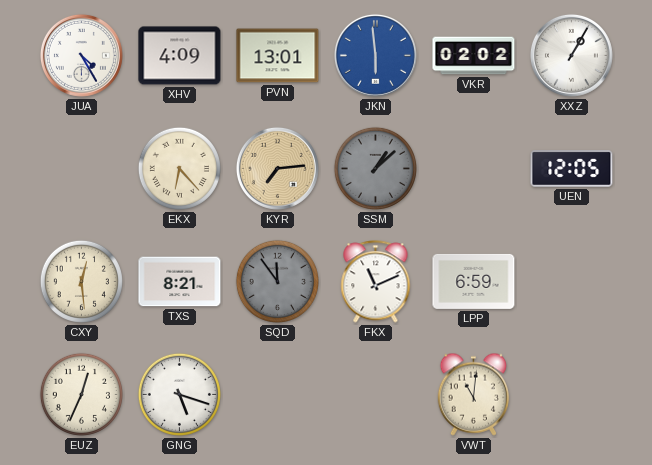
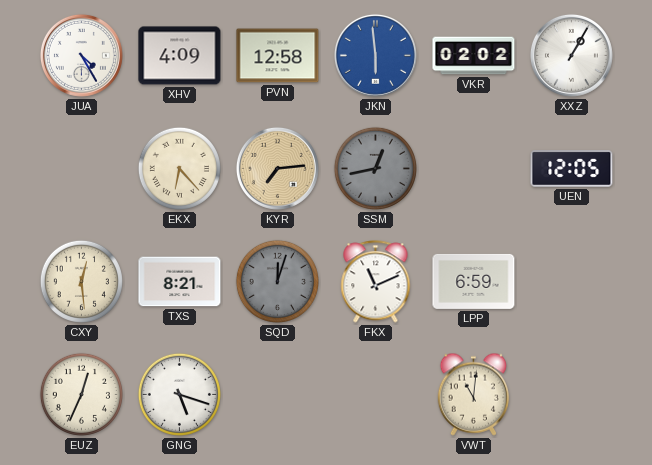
PVN: 13:01 -> 12:58 (278, 56)
SSM: 1:08 -> 12:43 (375, 168)
SQD: 11:54 -> 12:03 (277, 281)
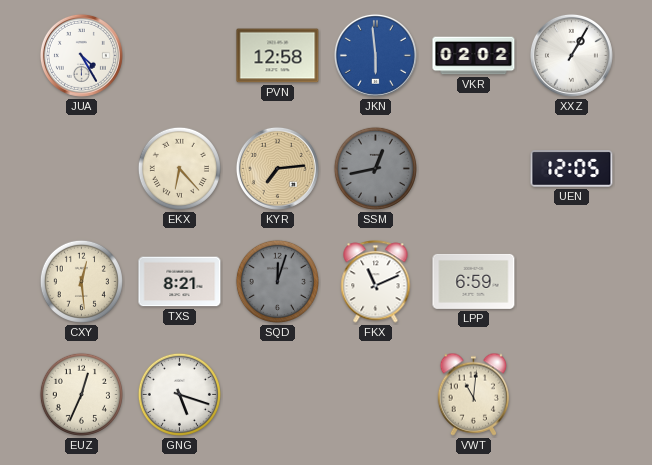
XHV: 4:09 -> none (180, 56)
